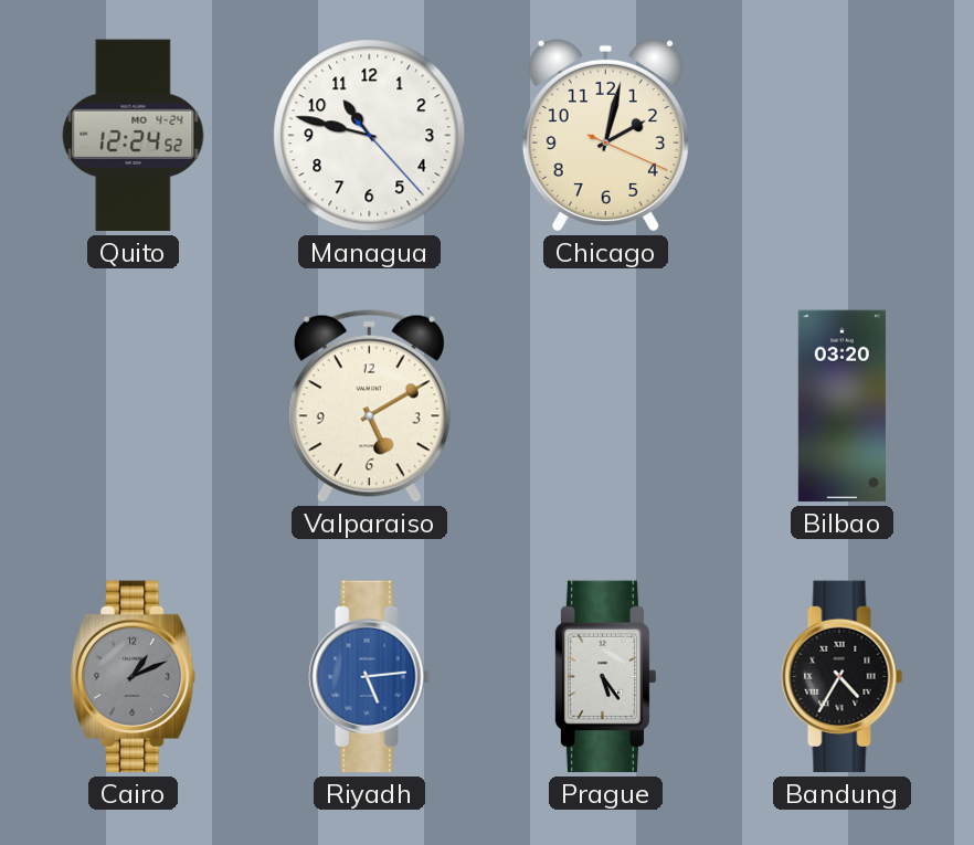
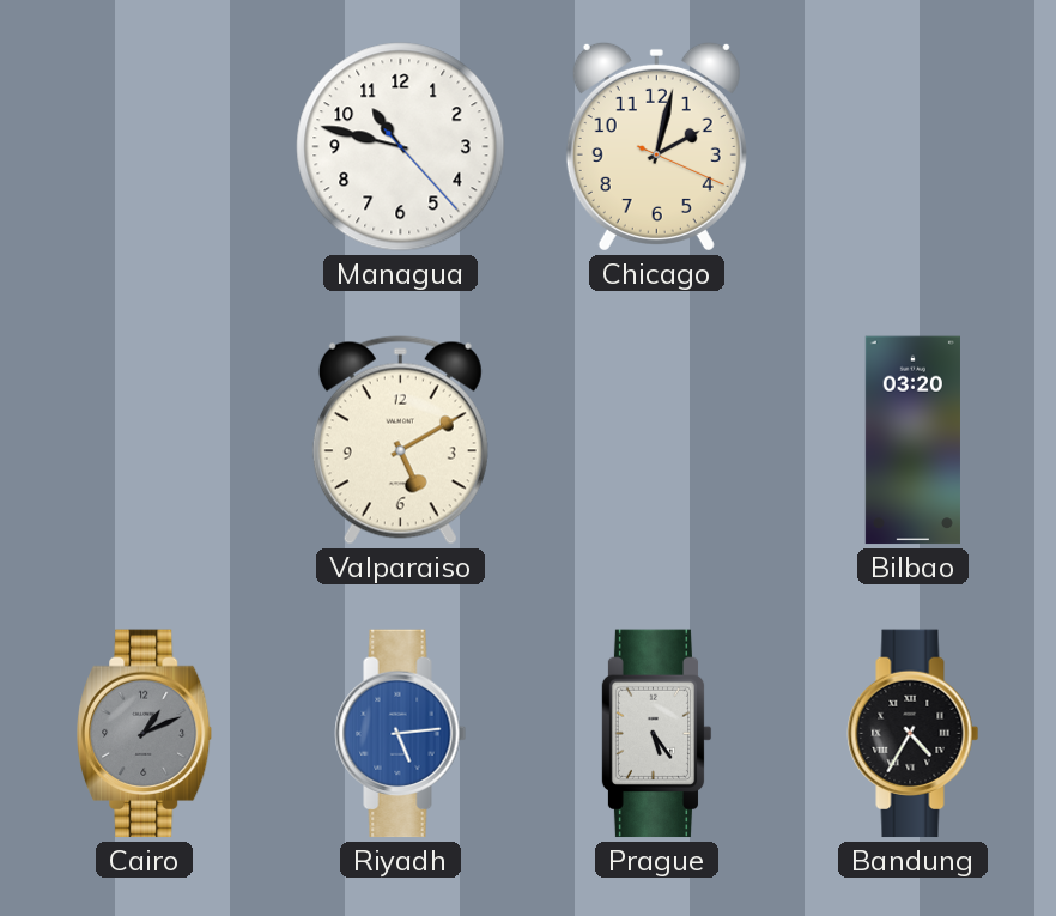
Quito: 12:24 -> none (134, 136)
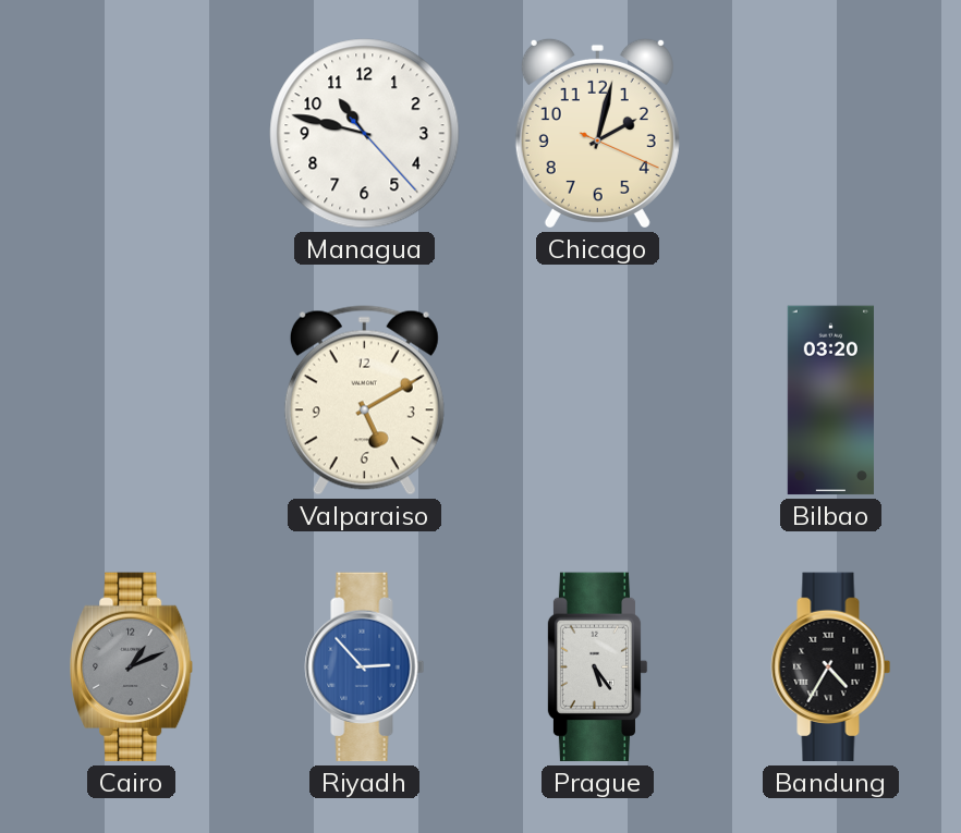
Riyadh: 5:14 -> 2:53 (365, 667)
